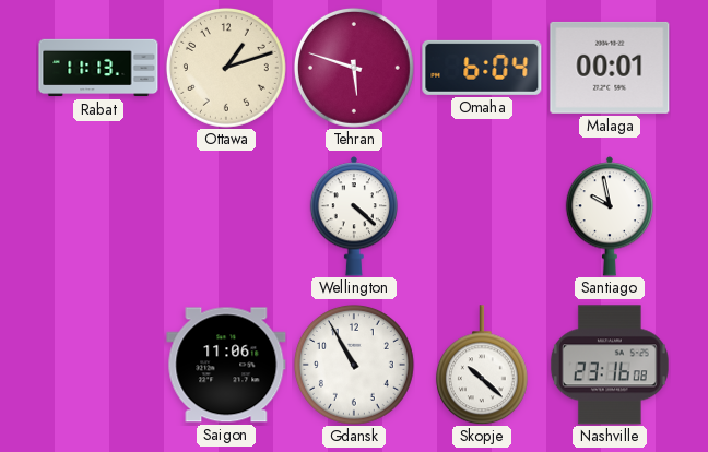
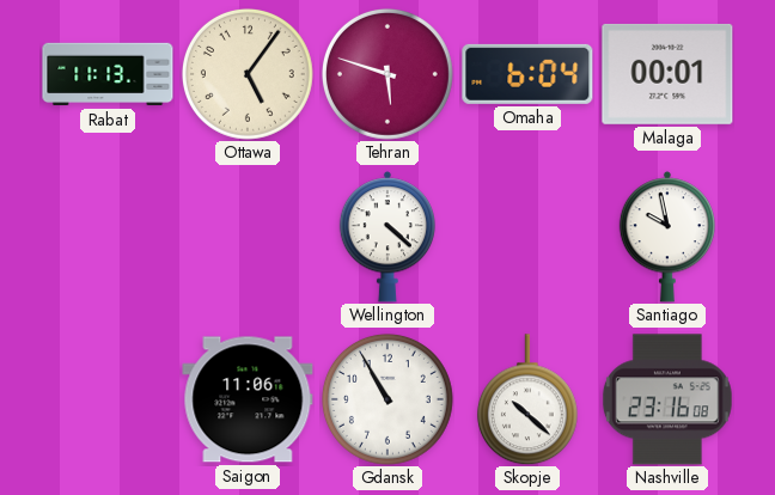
Ottawa: 1:12 -> 5:06 (248, 74)
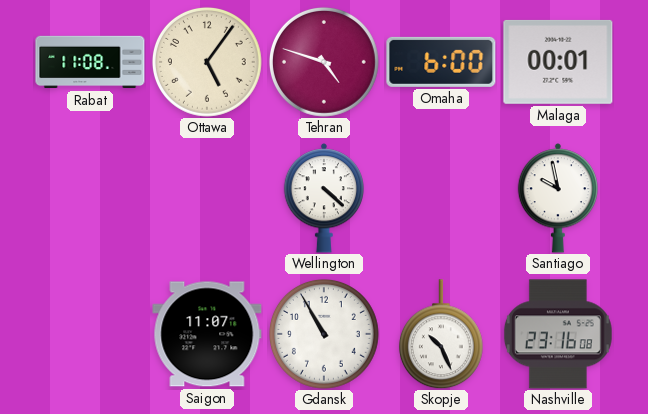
Rabat: 11:13 -> 11:08 (90, 62)
Tehran: 5:48 -> 4:48 (324, 62)
Omaha: 6:04 -> 6:00 (441, 62)
Saigon: 11:06 -> 11:07 (207, 334)
Skopje: 10:22 -> 10:26 (441, 334)
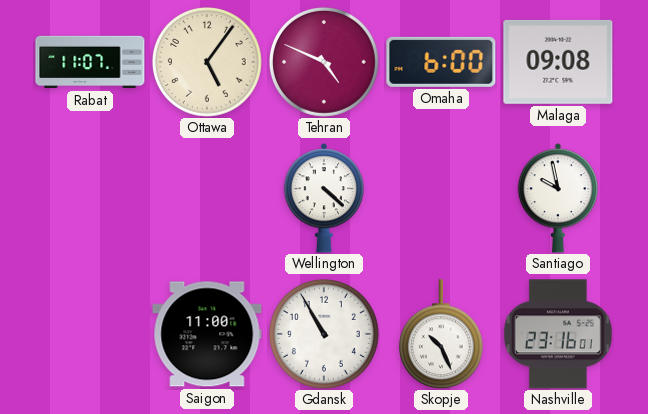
Rabat: 11:08 -> 11:07 (90, 62)
Tehran: 4:48 -> 4:49 (324, 62)
Malaga: 00:01 -> 09:08 (558, 62)
Saigon: 11:07 -> 11:00 (207, 334)
Nashville: 23:16:08 -> 23:16:01 (558, 334)
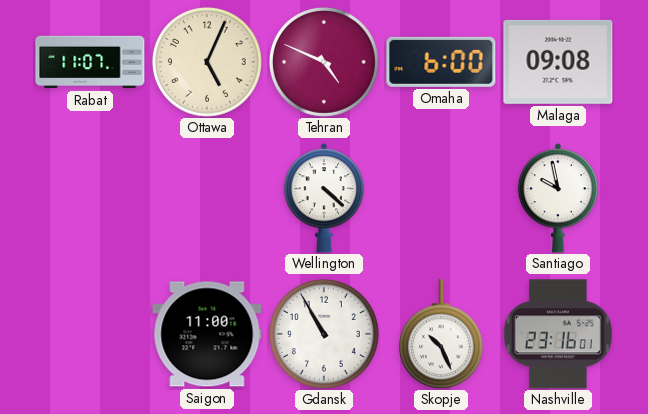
Ottawa: 5:06 -> 5:04 (207, 62)
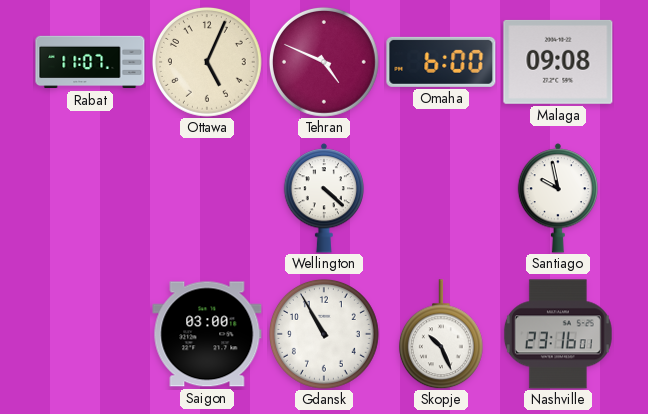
Saigon: 11:00 -> 03:00 (207, 334)
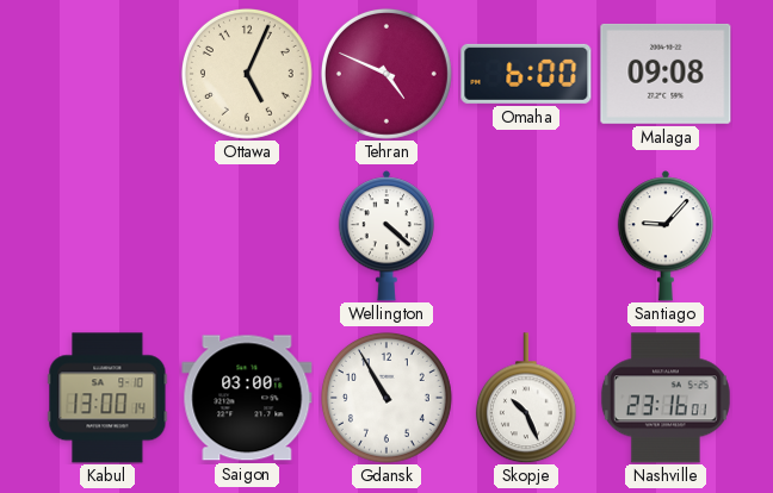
Rabat: 11:07 -> none (90, 62)
Santiago: 9:58 -> 9:07 (664, 236)
Kabul: none -> 13:00 (107, 398)
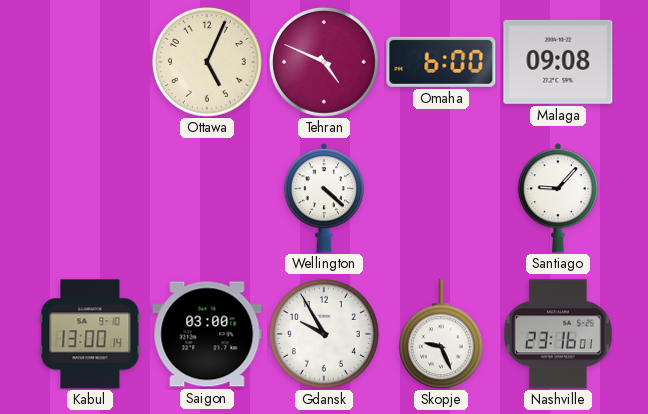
Gdansk: 10:55 -> 9:55 (324, 334)
Skopje: 10:26 -> 9:26 (441, 334)
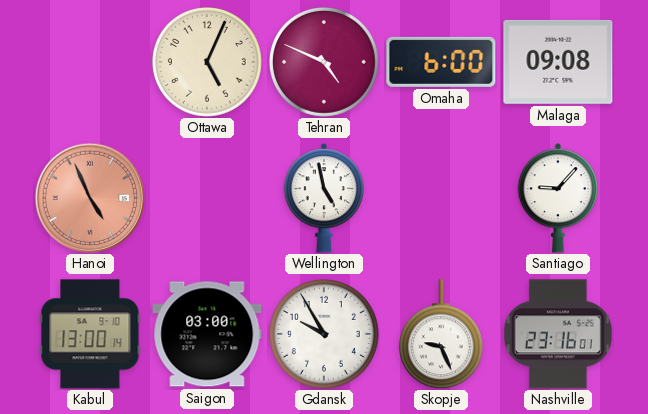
Hanoi: none -> 4:56 (89, 197)
Wellington: 4:22 -> 4:58 (323, 198)
